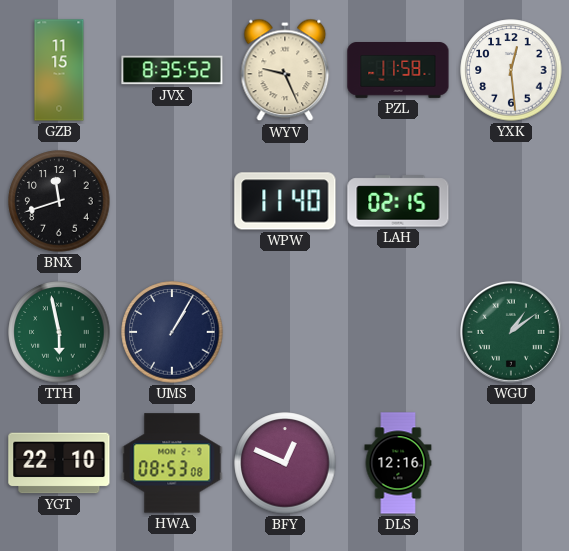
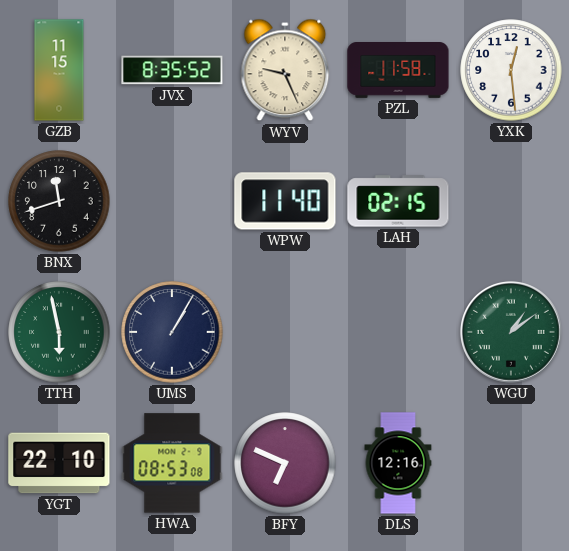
BFY: 12:49 -> 6:49 (285, 463)
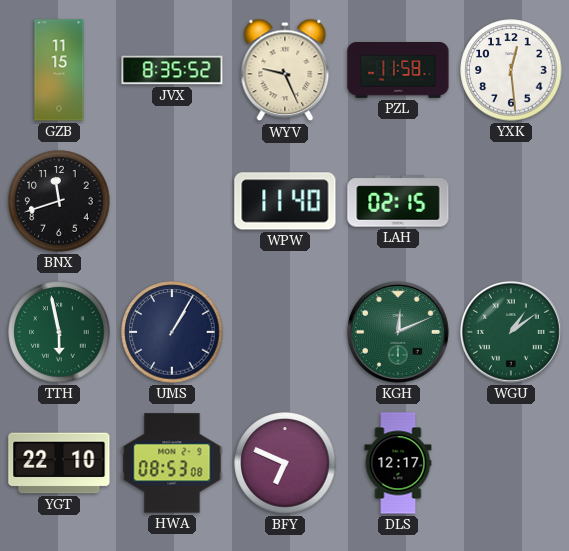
KGH: none -> 12:11 (398, 332)
DLS: 12:16 -> 12:17 (398, 463)
